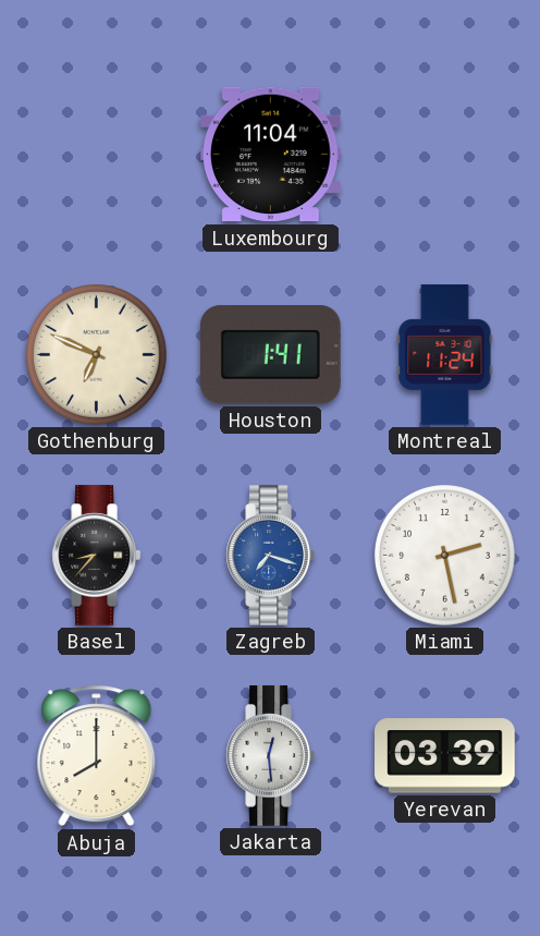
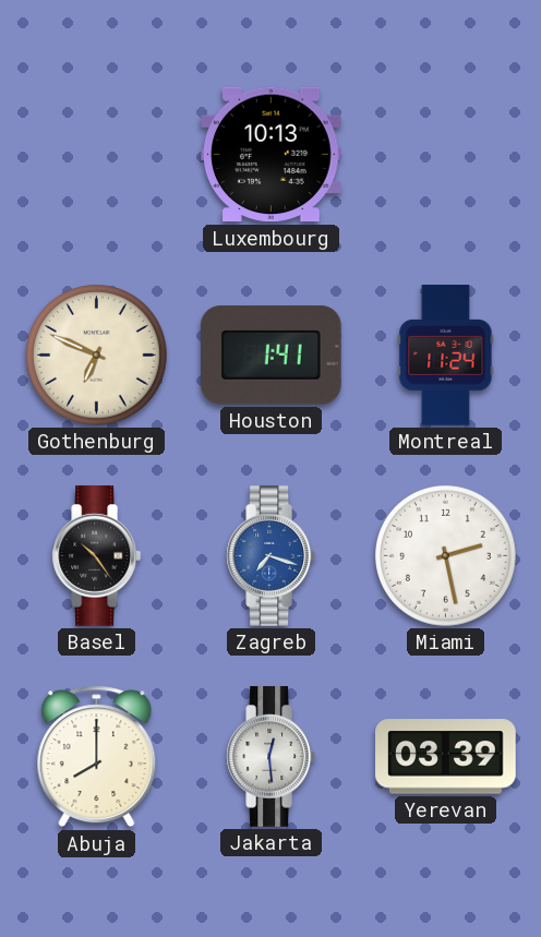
Luxembourg: 11:04 -> 10:13 (272, 155)
Basel: 8:37 -> 10:24 (96, 556)
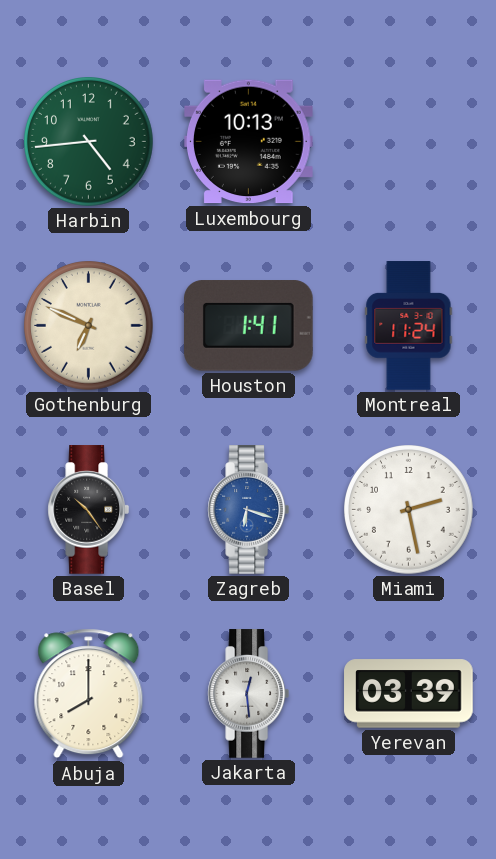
Harbin: none -> 4:44 (89, 142)
Zagreb: 7:18 -> 6:18 (248, 510)
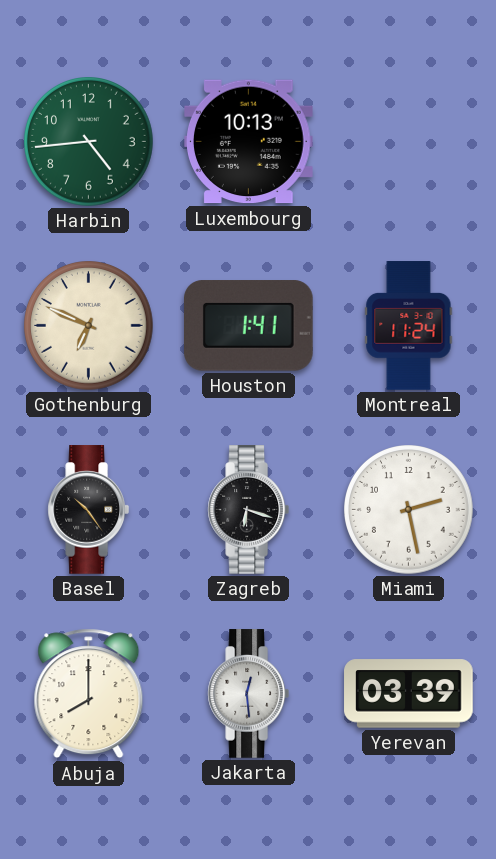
Zagreb dial: blue -> black (248, 510)
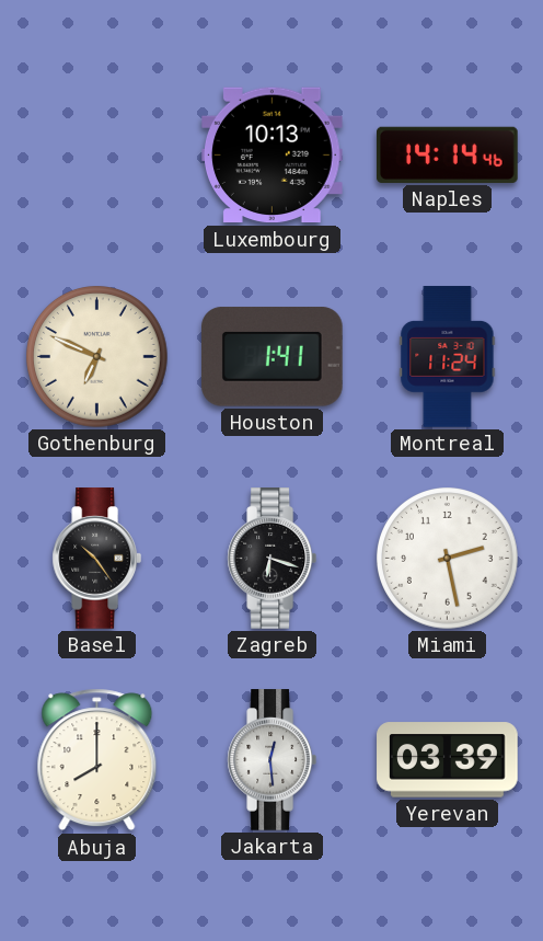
Harbin: 4:44 -> none (89, 142)
Naples: none -> 14:14 (448, 154)
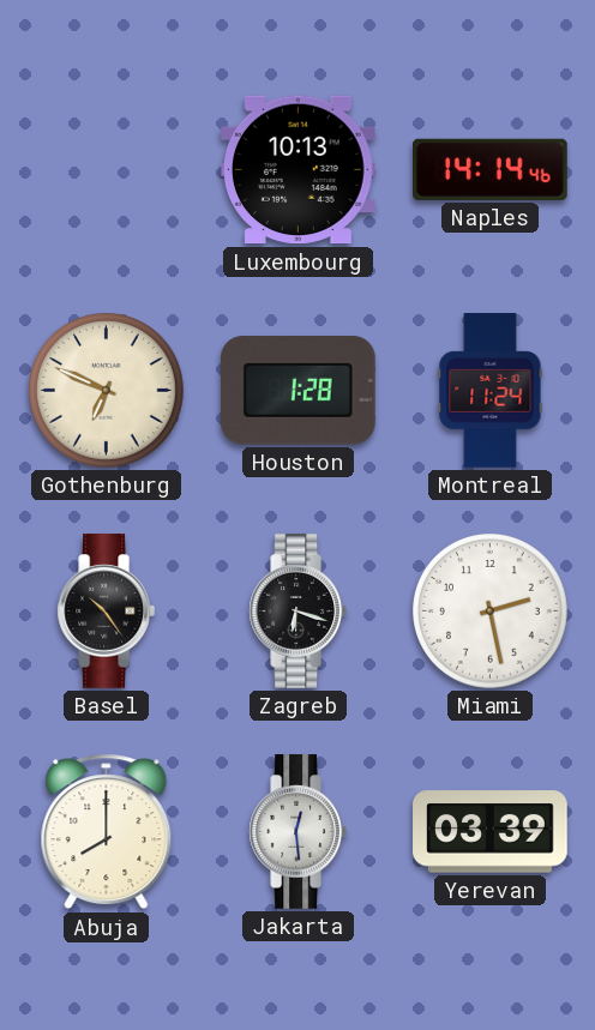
Houston: 1:41 -> 1:28 (299, 391)
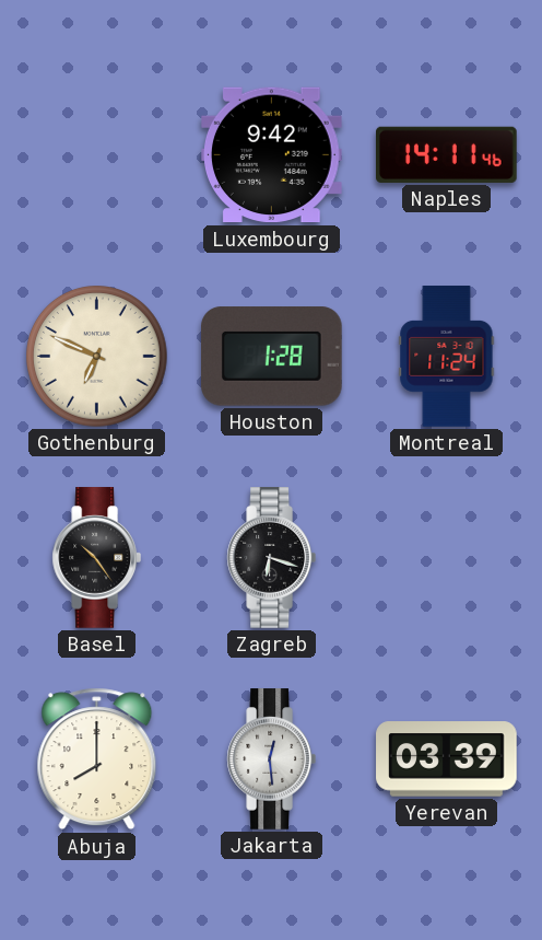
Luxembourg: 10:13 -> 9:42 (272, 155)
Naples: 14:14 -> 14:11 (447, 154)
Miami: 2:28 -> none (491, 612)
